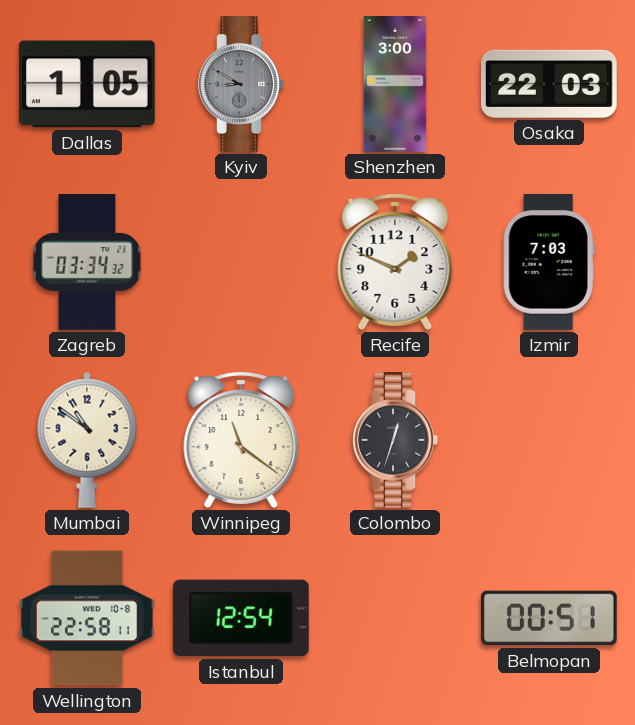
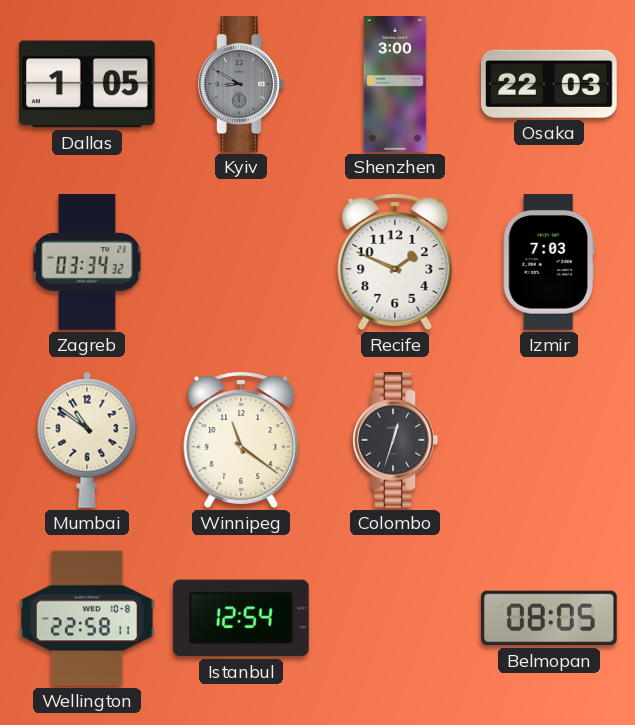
Belmopan: 00:51 -> 08:05 (549, 618)
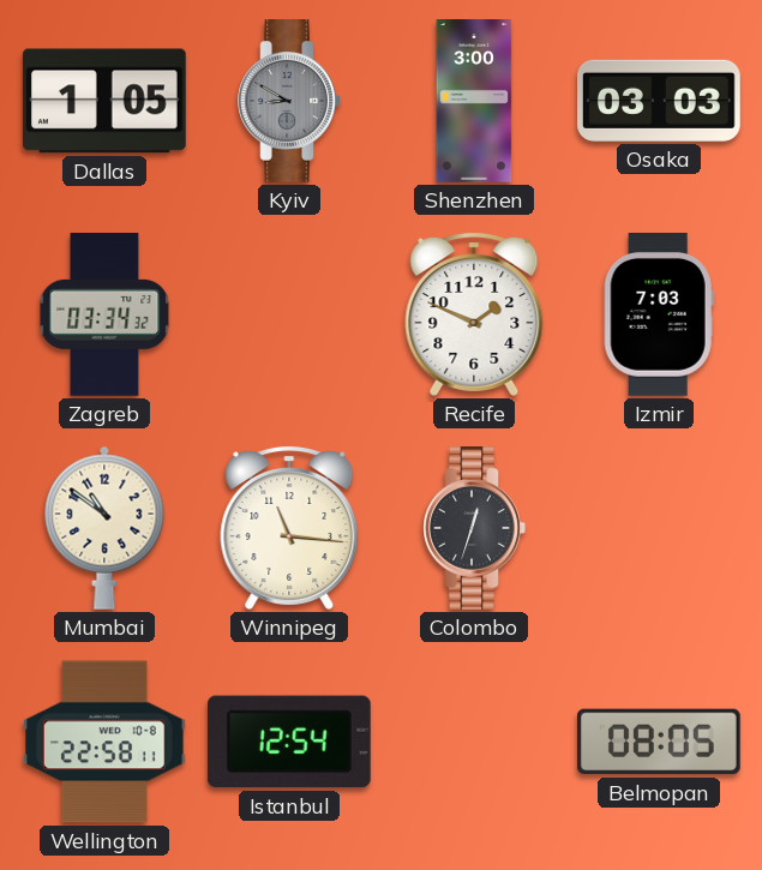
Osaka: 22:03 -> 03:03 (660, 101)
Winnipeg: 11:21 -> 11:16 (289, 528)
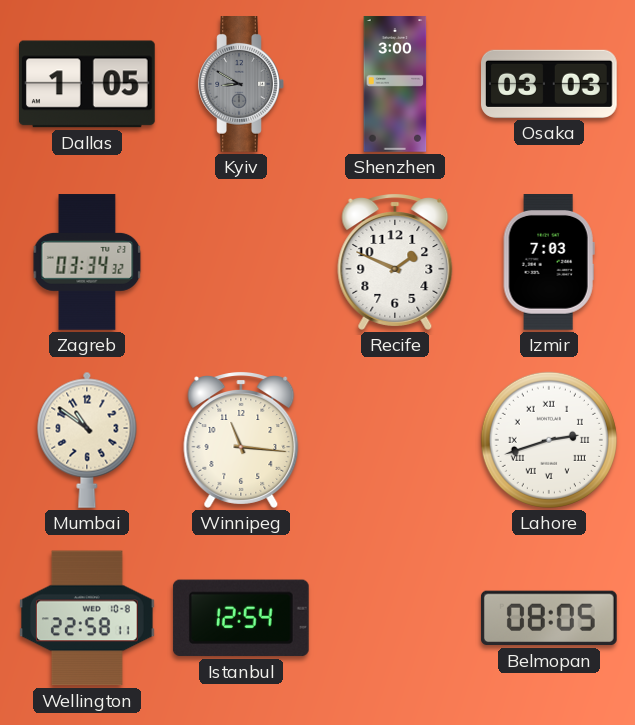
Colombo: 12:33 -> none (474, 529)
Lahore: none -> 2:42 (549, 440)
